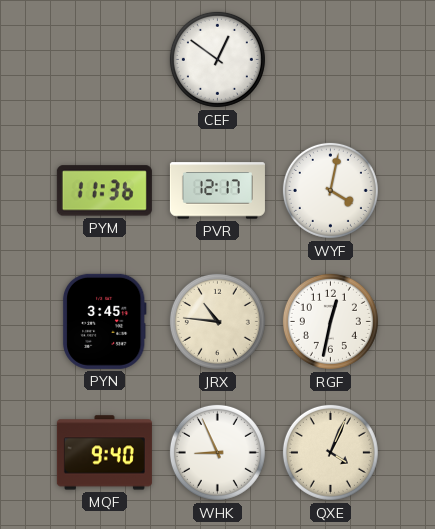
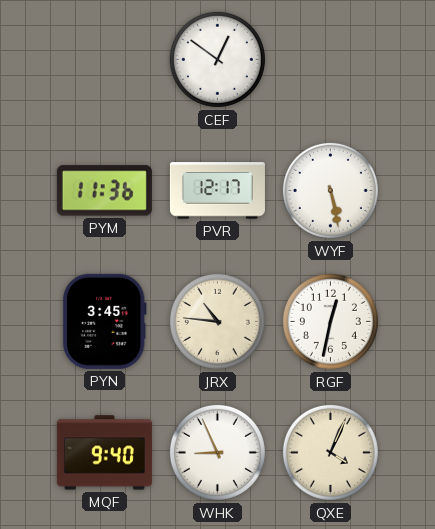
WYF: 4:02 -> 5:28 (330, 190)
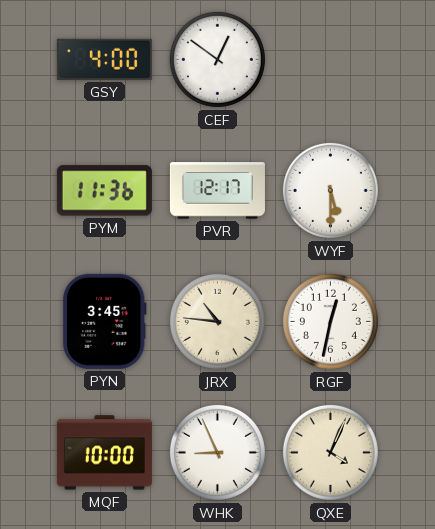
GSY: none -> 4:00 (104, 59)
WYF: 5:28 -> 5:30 (330, 190)
MQF: 9:40 -> 10:00 (104, 453)
